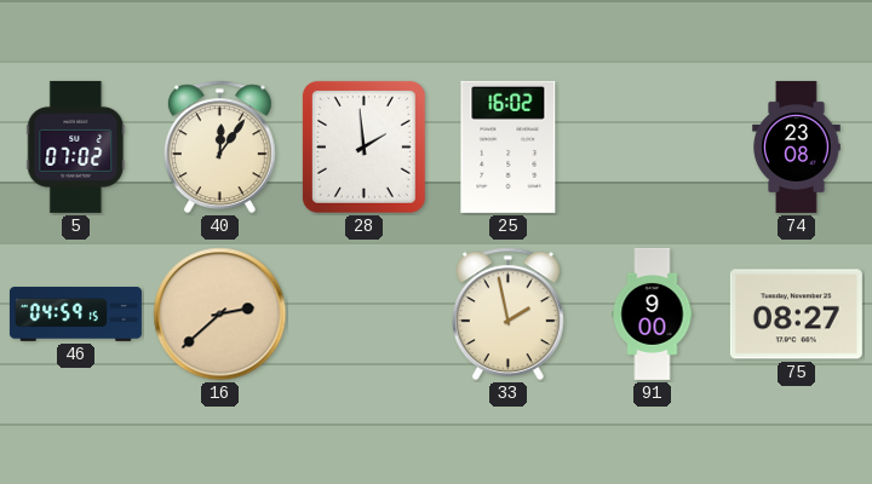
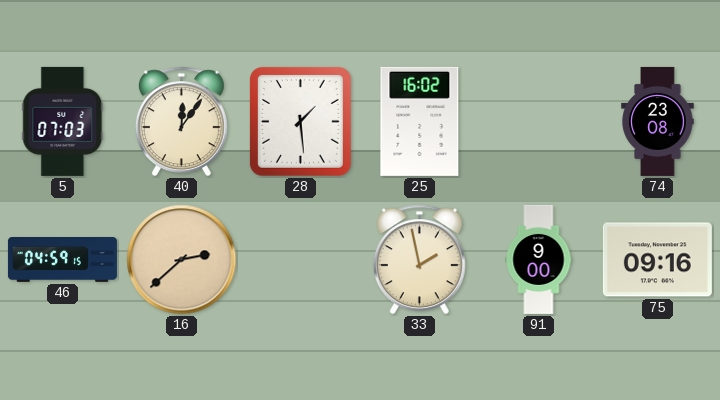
5: 07:02 -> 07:03 (63, 121)
28: 1:59 -> 1:29 (300, 121)
75: 08:27 -> 09:16 (657, 260)
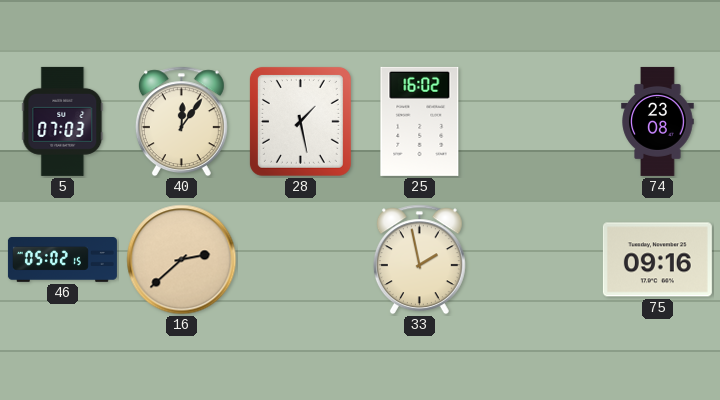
28: 1:29 -> 1:28 (300, 121)
46: 04:59 -> 05:02 (62, 260)
91: 9:00 -> none (539, 259)
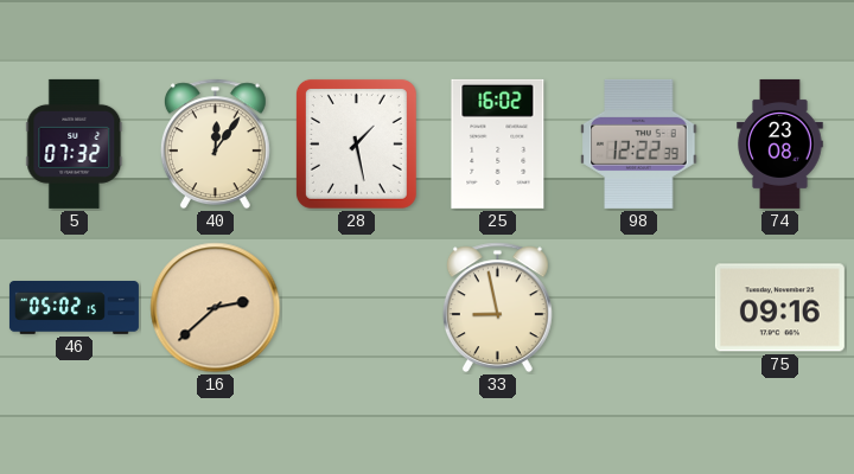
5: 07:03 -> 07:32 (75, 143)
98: none -> 12:22 (639, 143)
33: 1:58 -> 8:58 (497, 308)
